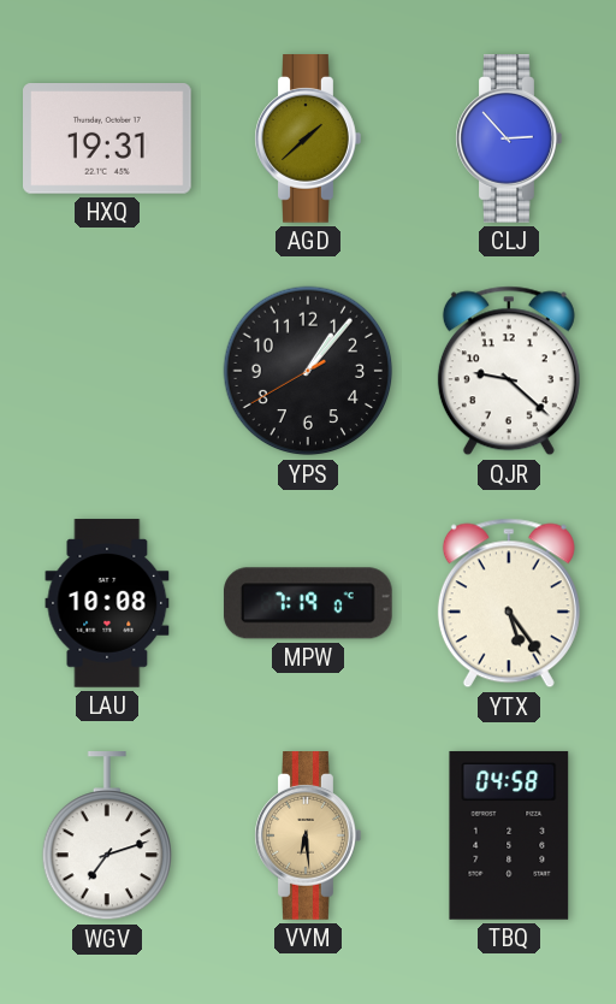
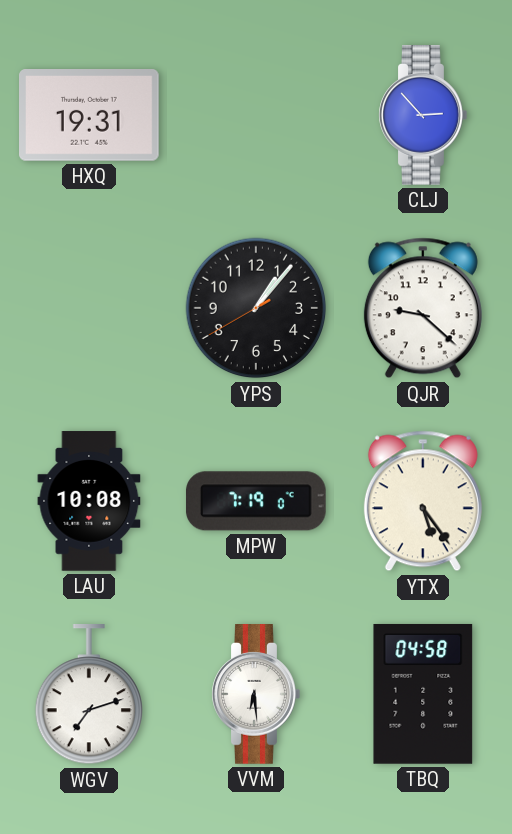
AGD: 1:38 -> none (308, 138)
VVM dial: champagne -> white (256, 694)
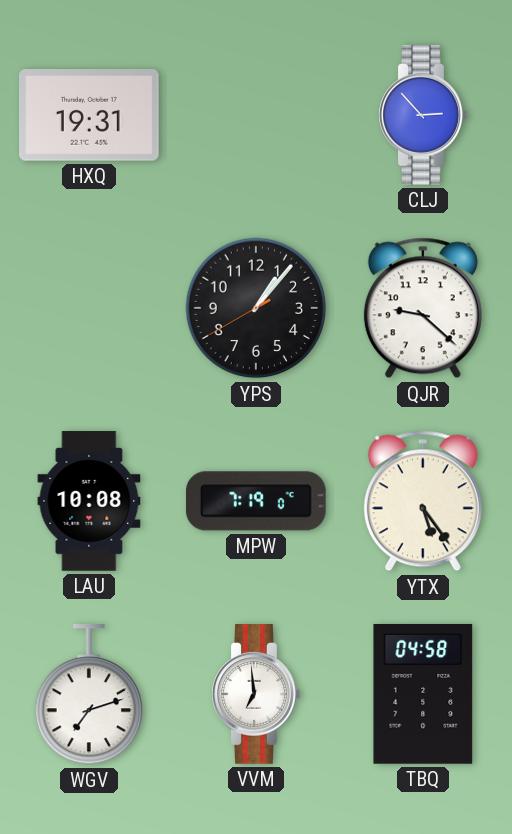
VVM: 6:29 -> 6:59 (256, 694)
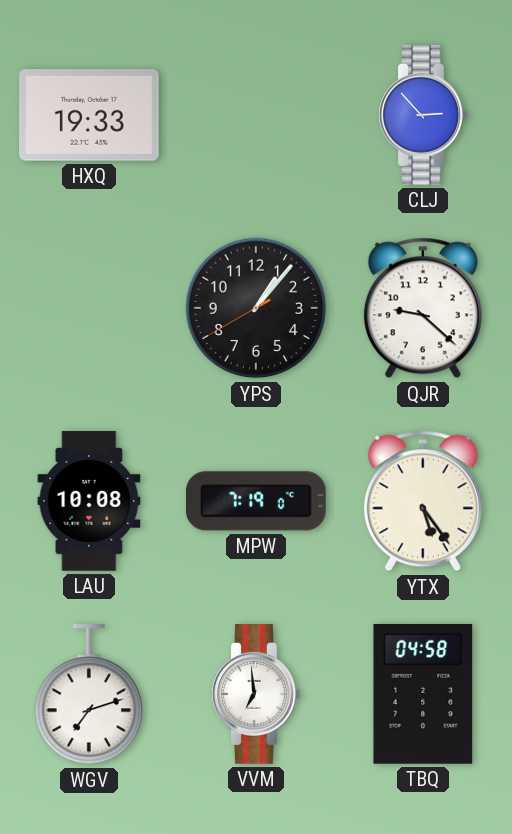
HXQ: 19:31 -> 19:33 (90, 116)
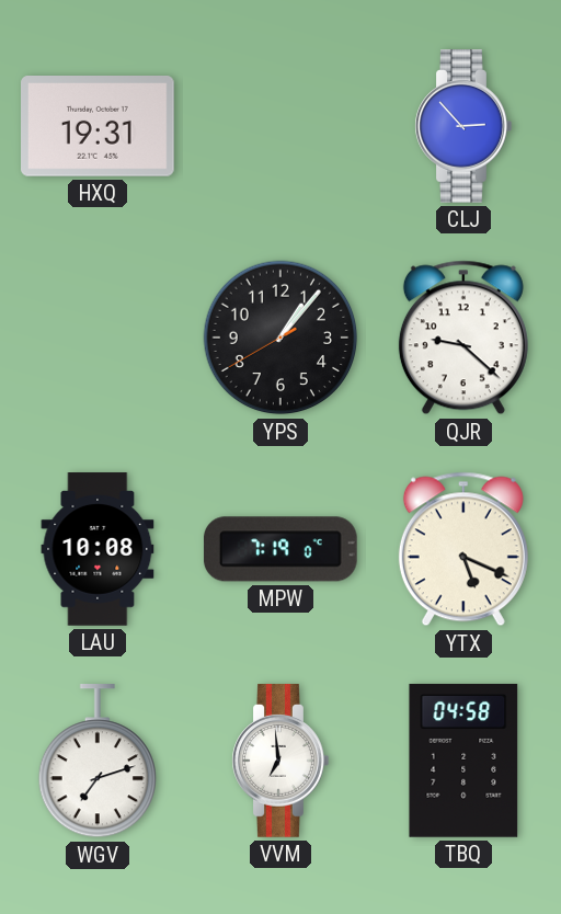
HXQ: 19:33 -> 19:31 (99, 127)
YTX: 5:24 -> 5:19 (463, 549)
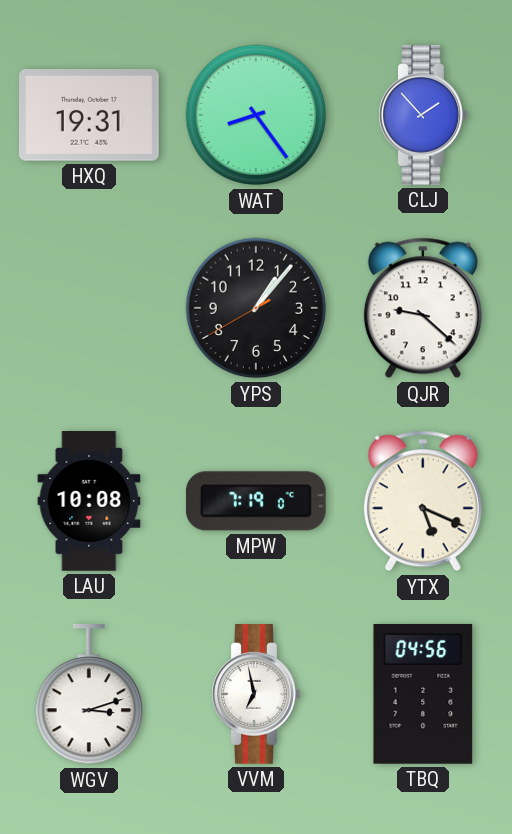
WAT: none -> 8:24 (256, 115)
CLJ: 2:53 -> 1:53 (423, 115)
WGV: 7:12 -> 3:12 (88, 695)
VVM: 6:59 -> 6:58 (256, 694)
TBQ: 04:58 -> 04:56 (423, 694)
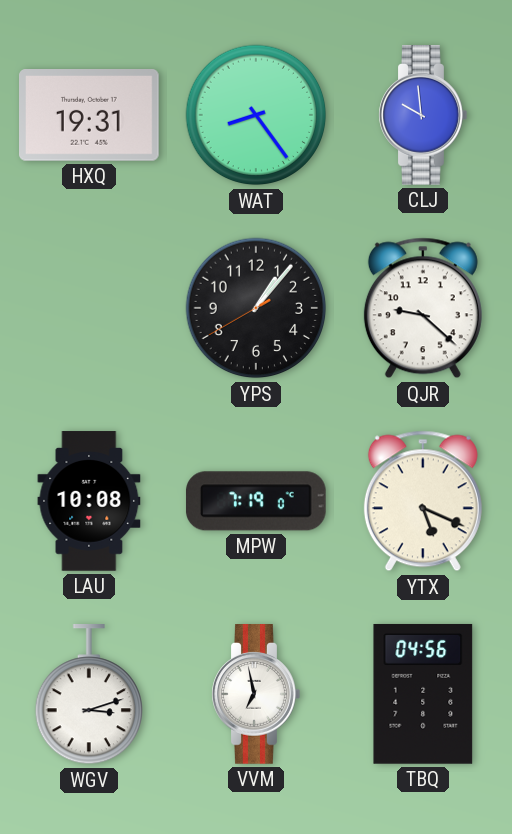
CLJ: 1:53 -> 9:59 (423, 115)
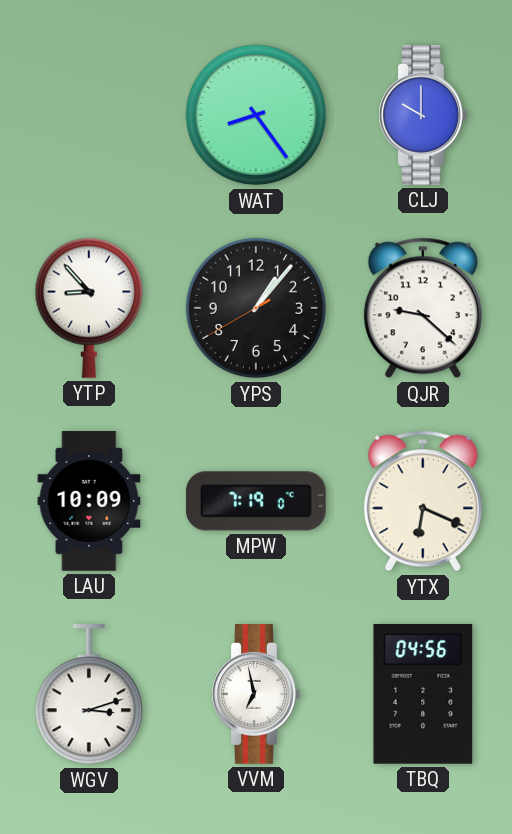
HXQ: 19:31 -> none (90, 116)
CLJ: 9:59 -> 10:00 (423, 115)
YTP: none -> 8:53 (88, 308)
LAU: 10:08 -> 10:09 (89, 501)
YTX: 5:19 -> 6:19 (423, 501)
